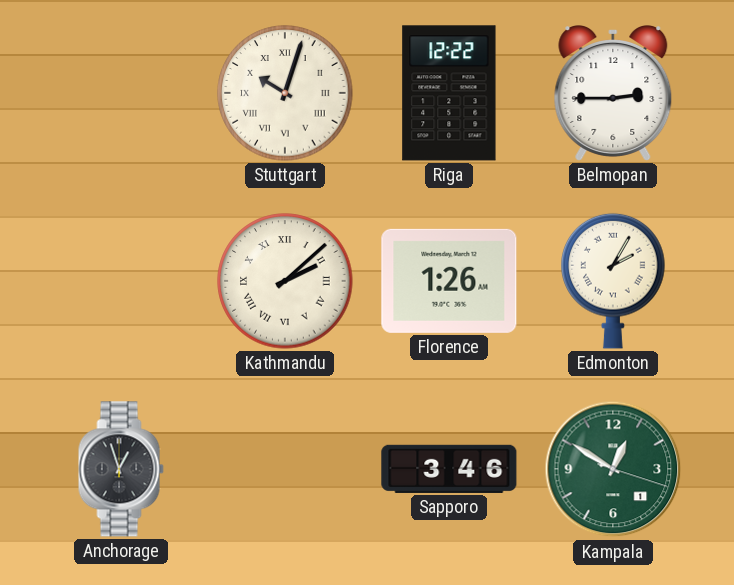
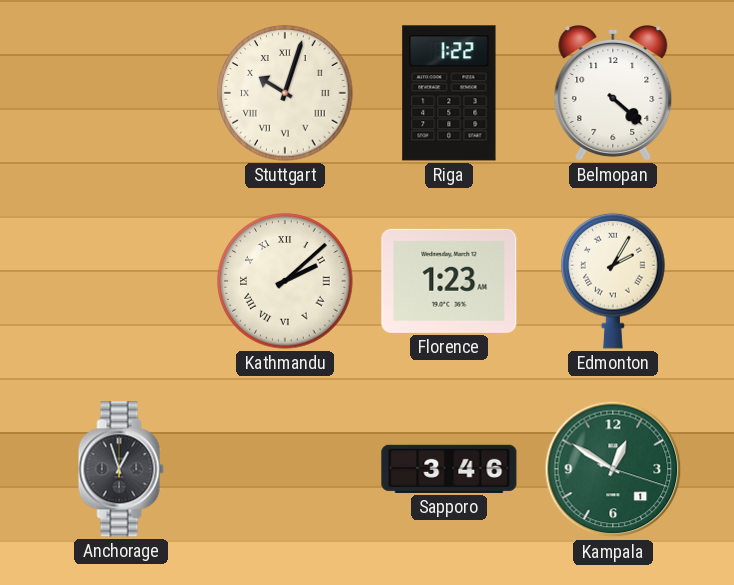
Riga: 12:22 -> 1:22 (449, 93)
Belmopan: 2:45 -> 4:22 (613, 94)
Florence: 1:26 -> 1:23 (449, 281)
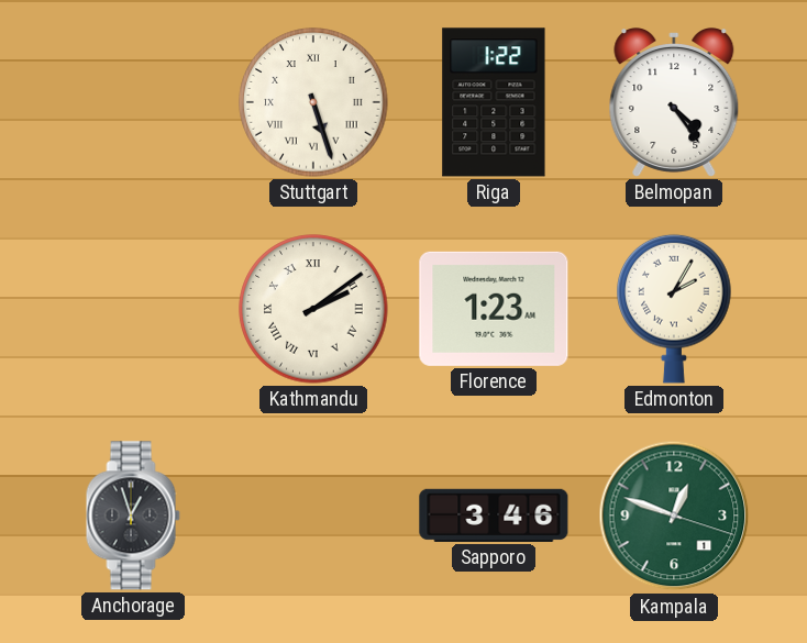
Stuttgart: 10:03 -> 5:27 (313, 102)
Belmopan: 4:22 -> 4:24 (674, 103)
Kathmandu: 2:08 -> 2:09 (313, 309)
Kampala: 12:50 -> 12:48 (674, 515)
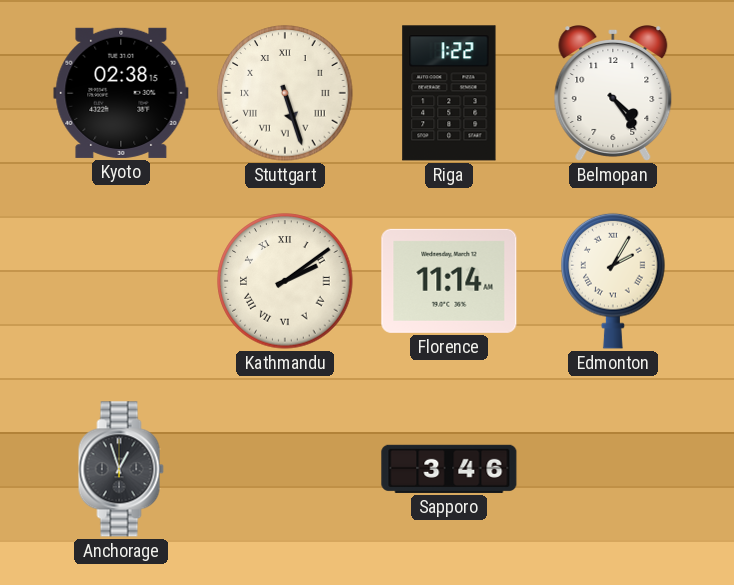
Kyoto: none -> 02:38 (121, 93)
Florence: 1:23 -> 11:14 (449, 281)
Kampala: 12:48 -> none (674, 515)
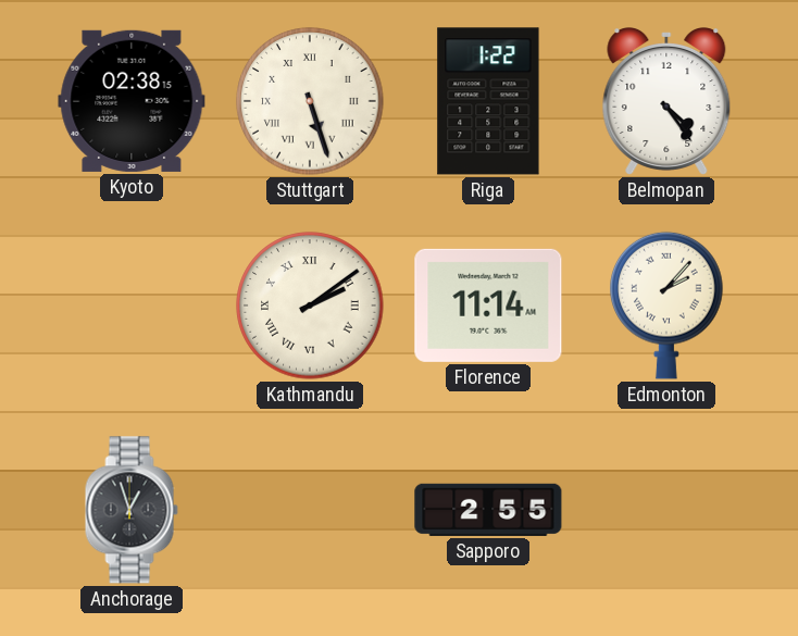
Edmonton: 2:05 -> 2:07 (666, 305)
Sapporo: 3:46 -> 2:55 (488, 510)
